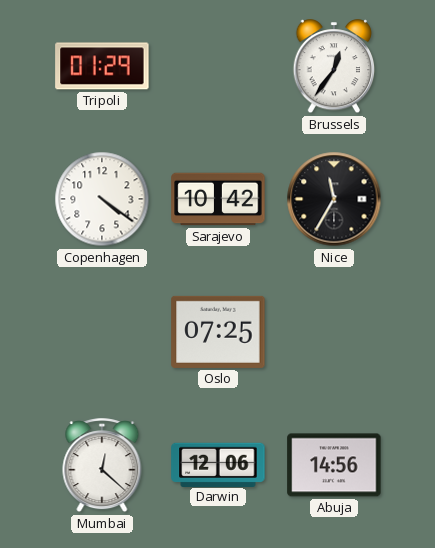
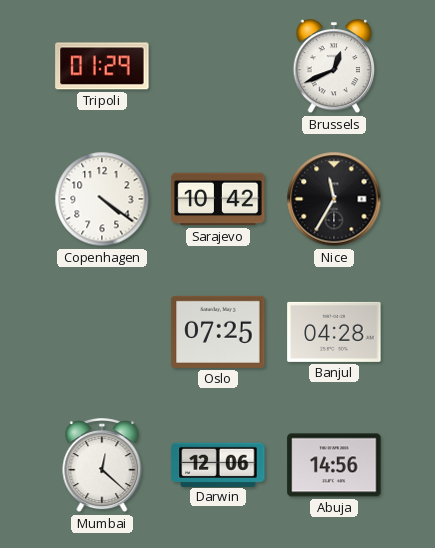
Brussels: 12:36 -> 12:41 (334, 67)
Banjul: none -> 04:28 (334, 332)
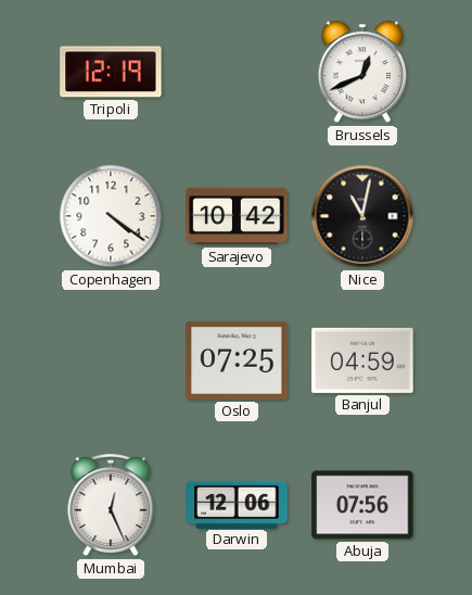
Tripoli: 01:29 -> 12:19 (111, 72)
Nice: 11:35 -> 11:02 (362, 216)
Banjul: 04:28 -> 04:59 (362, 360)
Mumbai: 12:22 -> 12:26 (111, 506)
Abuja: 14:56 -> 07:56 (362, 505)
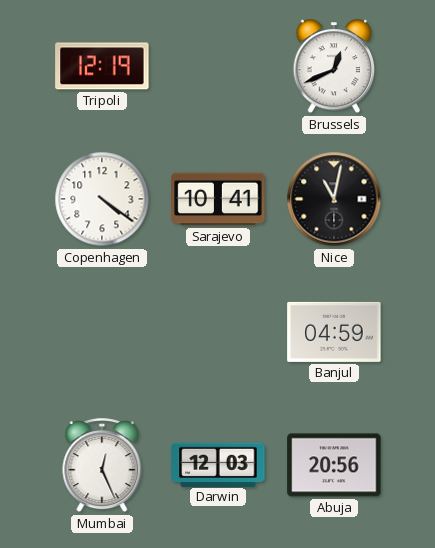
Sarajevo: 10:42 -> 10:41 (218, 199)
Oslo: 07:25 -> none (237, 360)
Darwin: 12:06 -> 12:03 (218, 464)
Abuja: 07:56 -> 20:56 (334, 465)
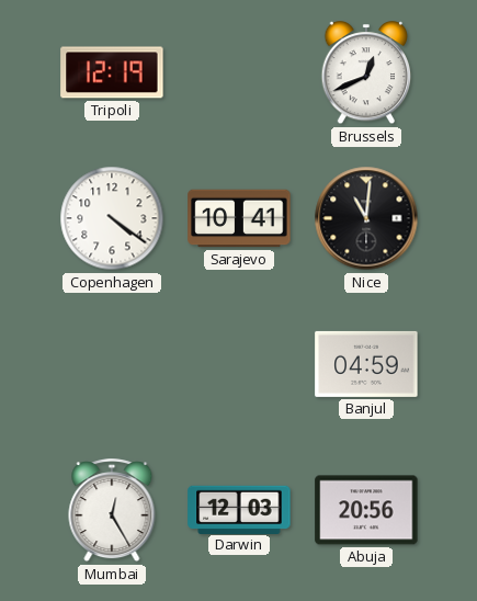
Nice: 11:02 -> 11:01 (366, 218)
Mumbai: 12:26 -> 12:25 (112, 511)
